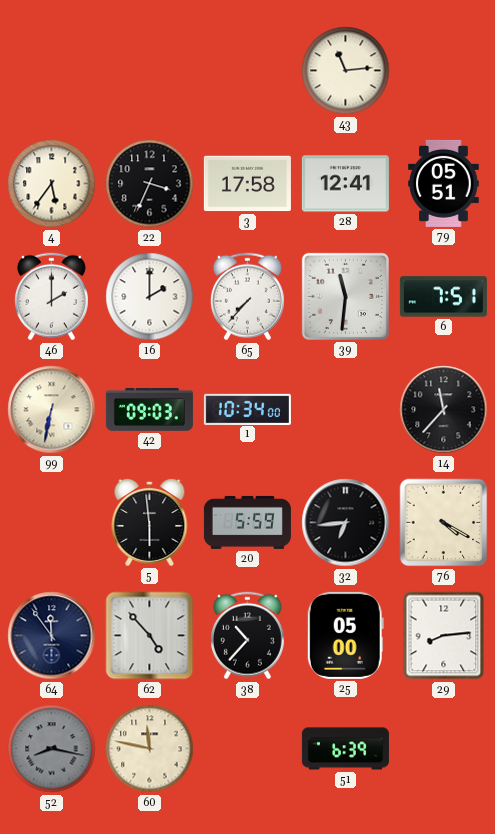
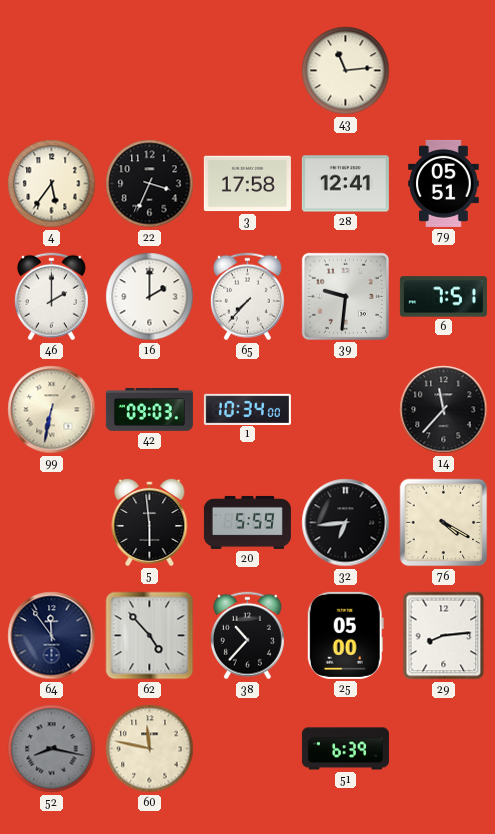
39: 11:31 -> 9:31 (345, 296)
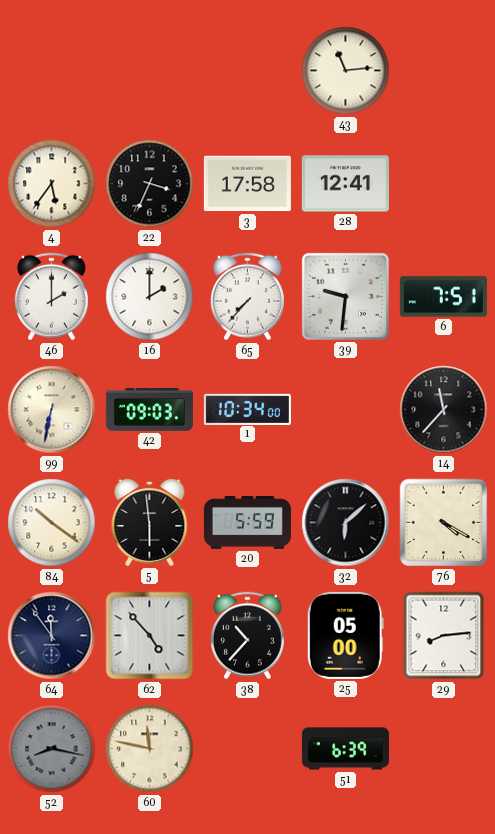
79: 05:51 -> none (444, 183)
84: none -> 10:21 (52, 523)
32: 6:44 -> 6:08 (346, 523)
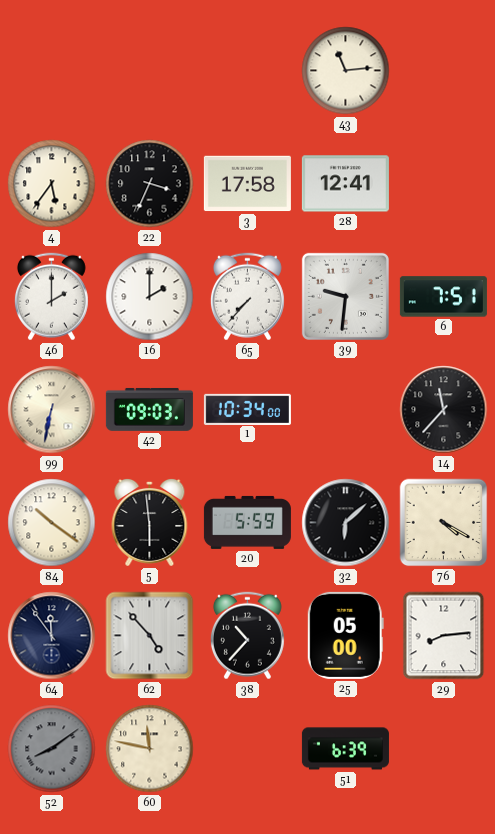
52: 8:17 -> 8:09 (52, 749)
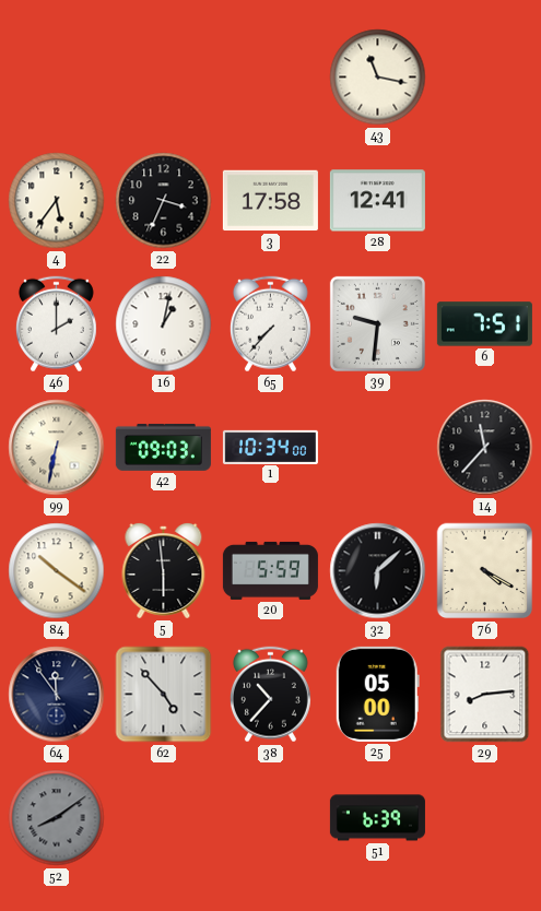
43: 11:14 -> 11:17 (378, 78)
16: 2:00 -> 1:02 (164, 324)
60: 11:47 -> none (150, 749)
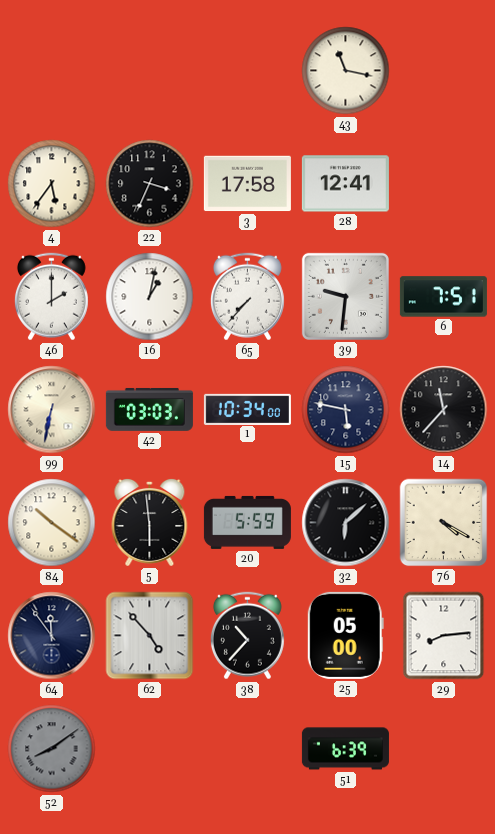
42: 09:03 -> 03:03 (149, 409)
15: none -> 5:47 (346, 410)
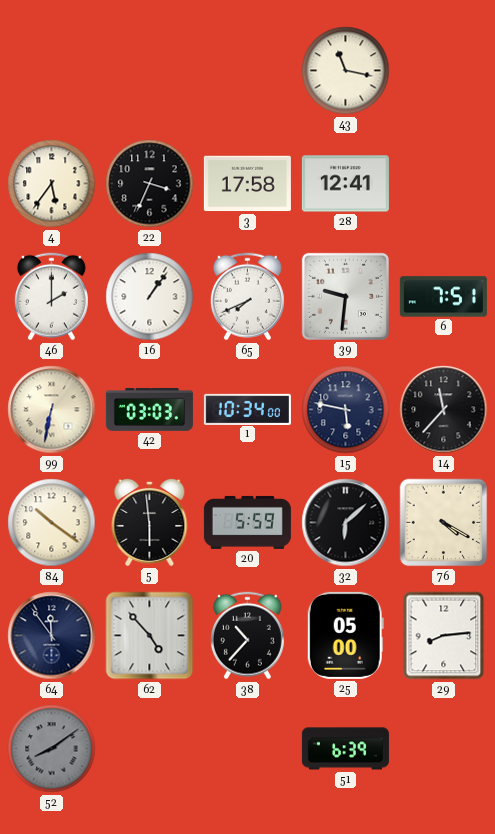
16: 1:02 -> 1:06 (150, 297)
65: 7:37 -> 7:41 (247, 297)
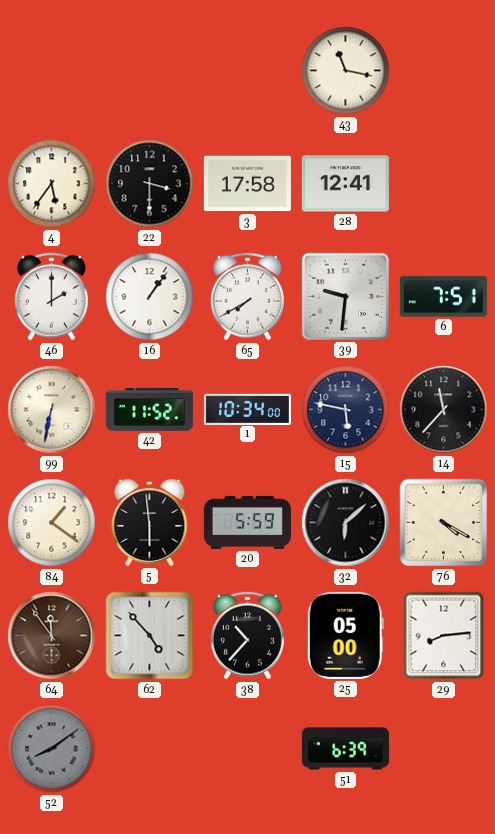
22: 3:34 -> 3:30 (150, 184)
65: 7:41 -> 7:40 (247, 297)
42: 03:03 -> 11:52 (149, 409)
84: 10:21 -> 1:21 (52, 523)
64 dial: navy -> brown (52, 636)
